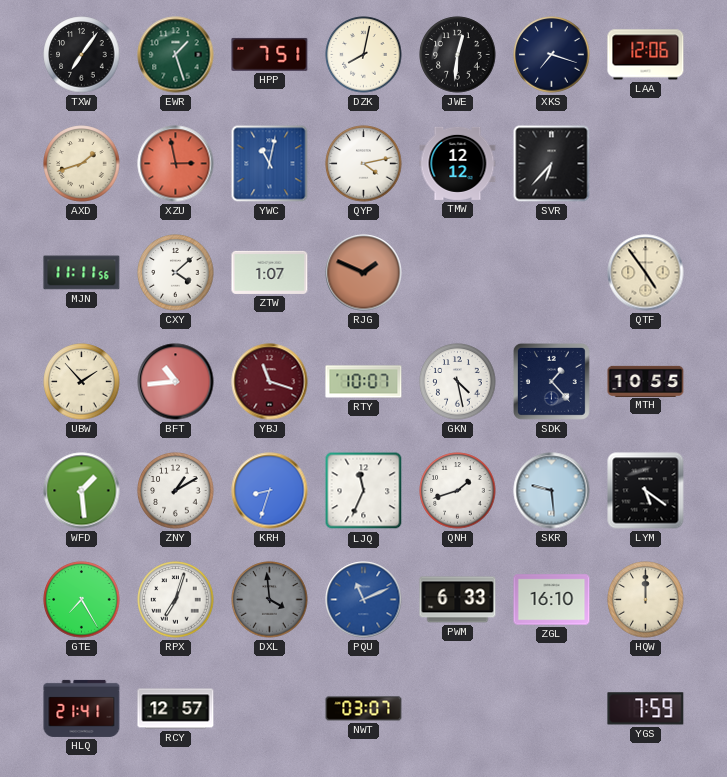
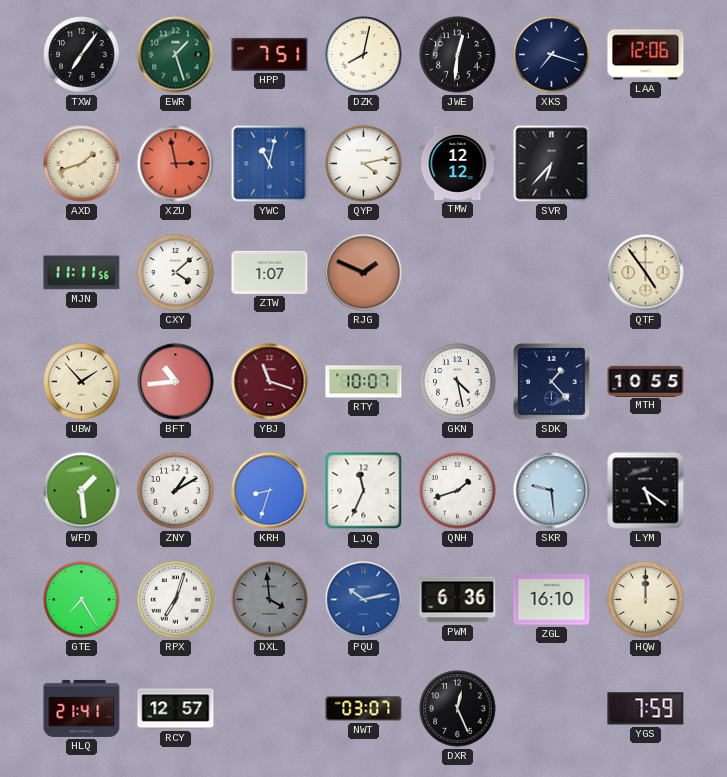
PQU: 11:11 -> 10:13 (364, 600)
PWM: 6:33 -> 6:36 (458, 600)
DXR: none -> 12:26 (458, 709)
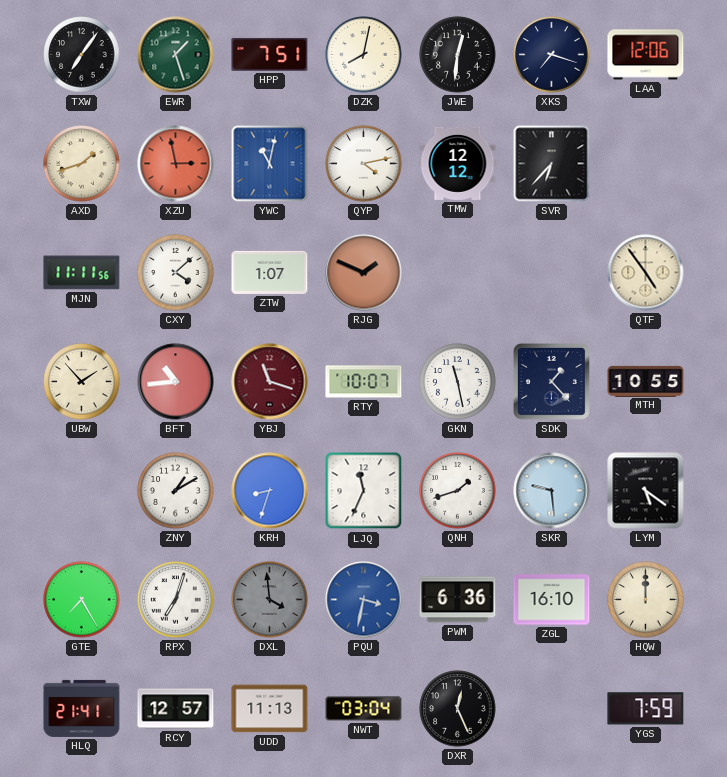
GKN: 4:28 -> 11:28 (458, 382)
WFD: 1:29 -> none (82, 491)
PQU: 10:13 -> 3:32 (364, 600)
UDD: none -> 11:13 (270, 709)
NWT: 03:07 -> 03:04 (364, 709)
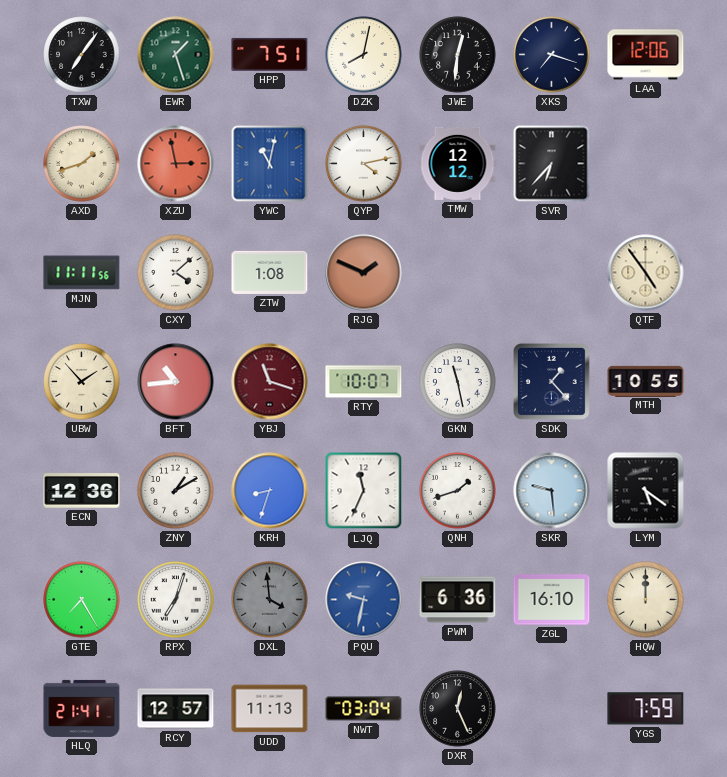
ZTW: 1:07 -> 1:08 (270, 272)
ECN: none -> 12:36 (82, 491)
PQU: 3:32 -> 9:32 (364, 600)
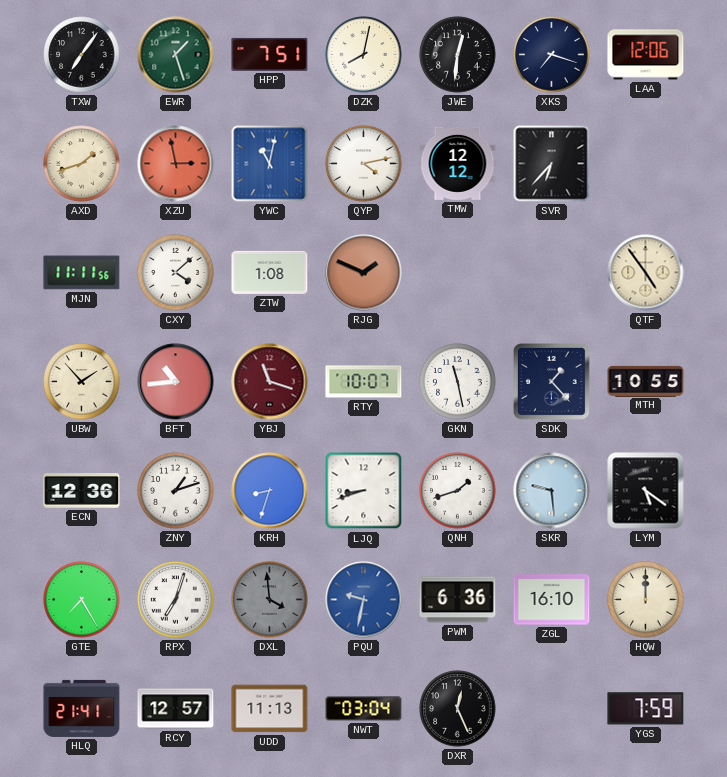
ZNY: 1:10 -> 1:12 (176, 491)
LJQ: 11:34 -> 8:42 (364, 491)
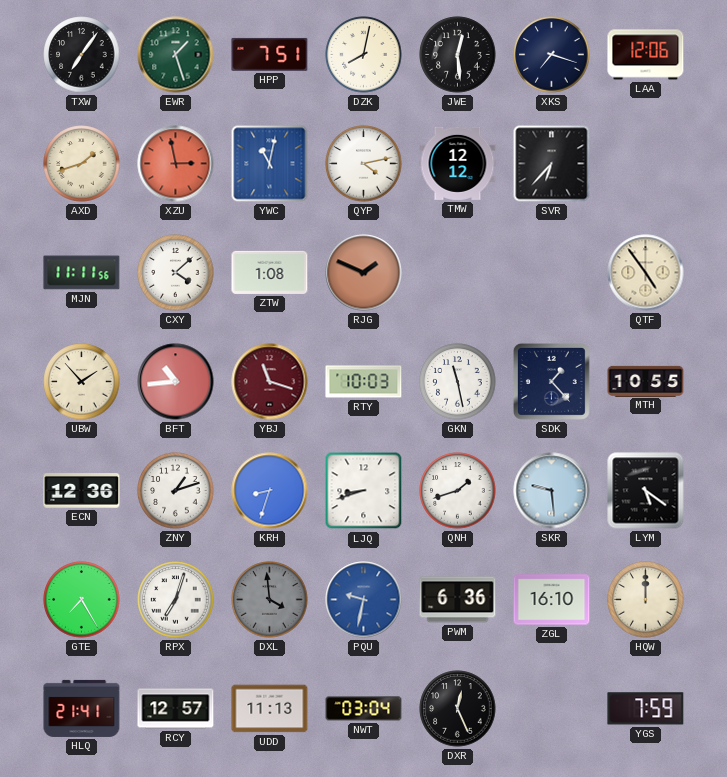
JWE: 12:31 -> 12:29 (458, 55)
RTY: 10:07 -> 10:03 (364, 382)
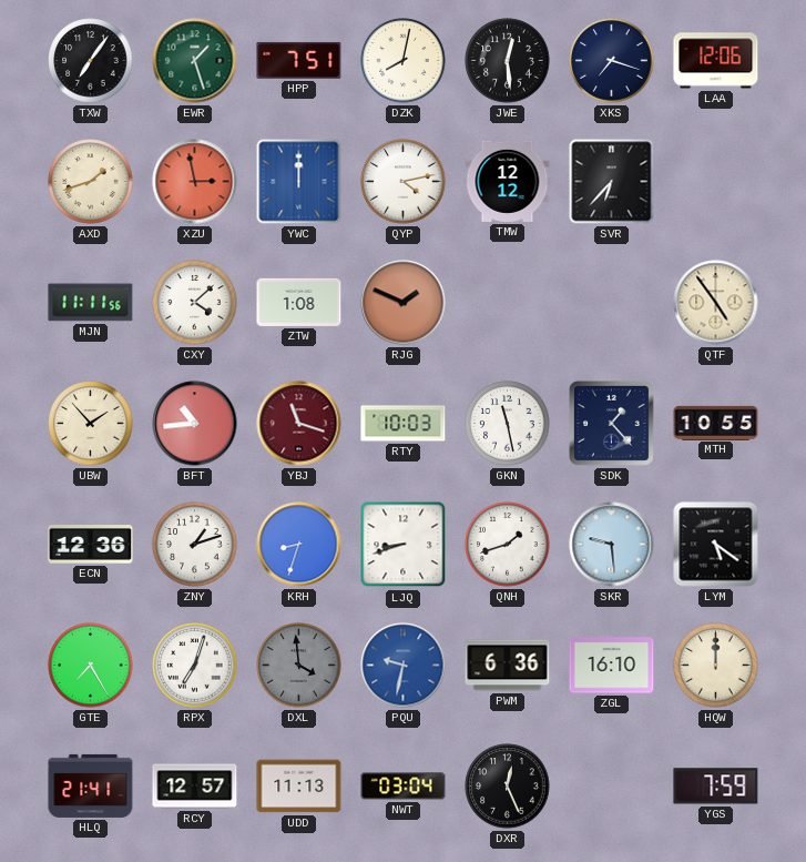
YWC: 11:02 -> 12:00 (299, 182)
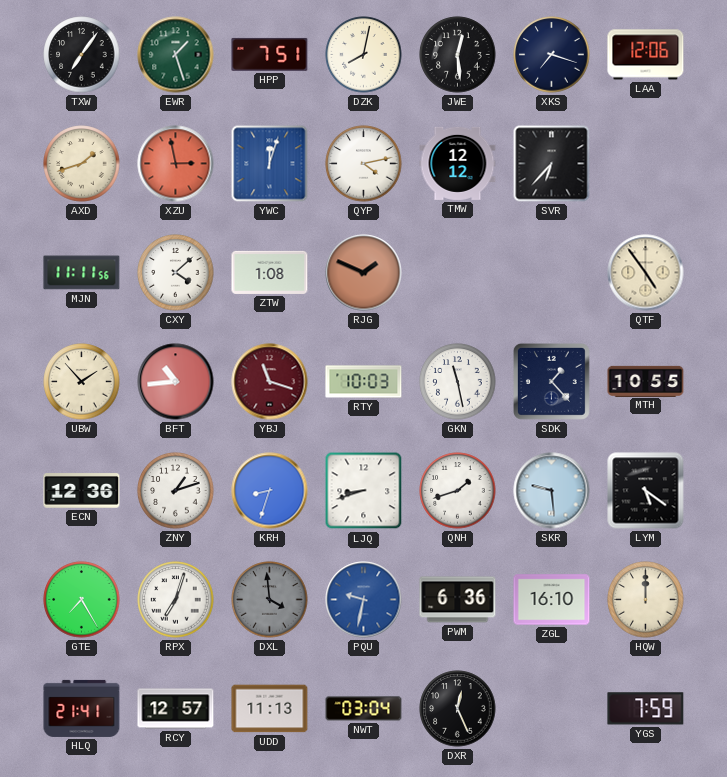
YWC: 12:00 -> 12:03 (270, 164)
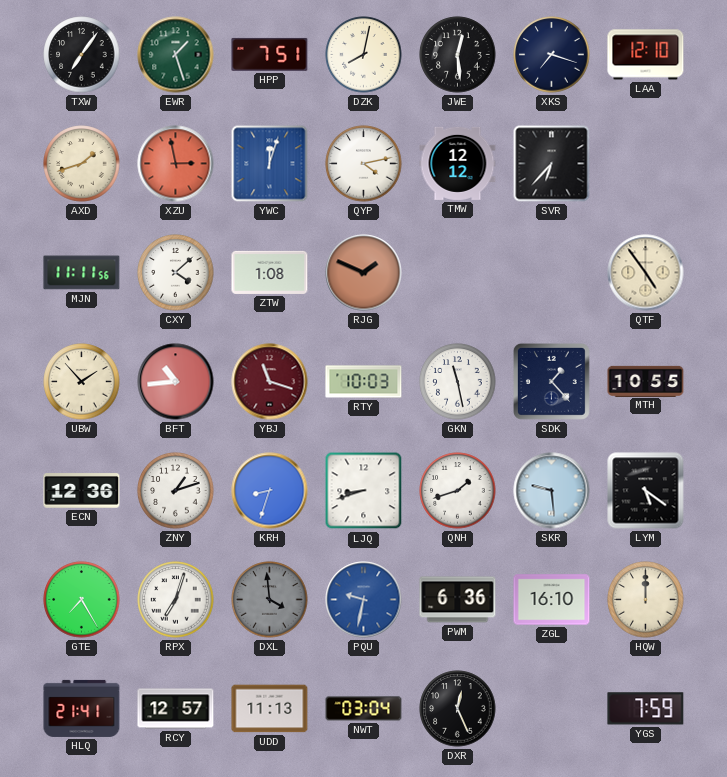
LAA: 12:06 -> 12:10 (646, 55)
